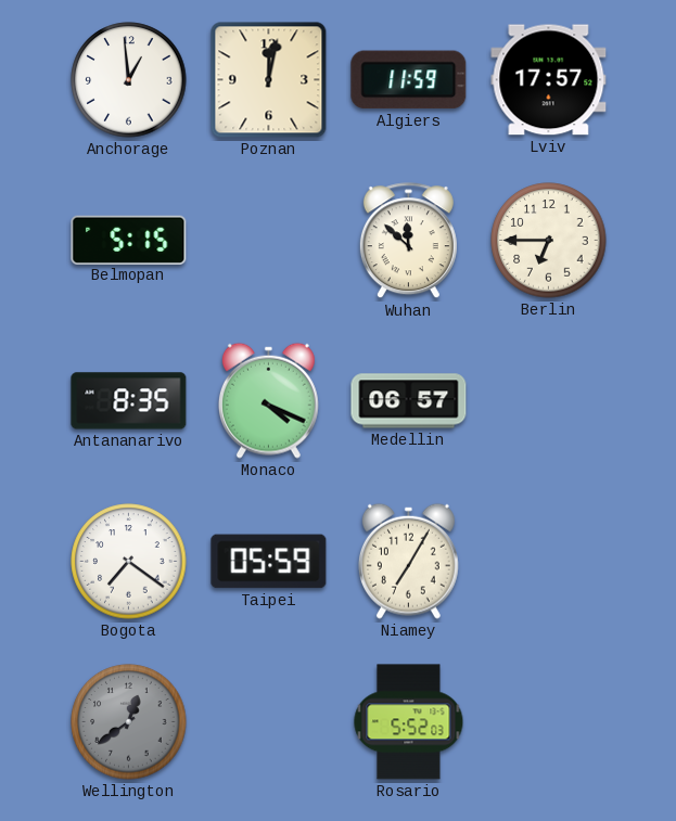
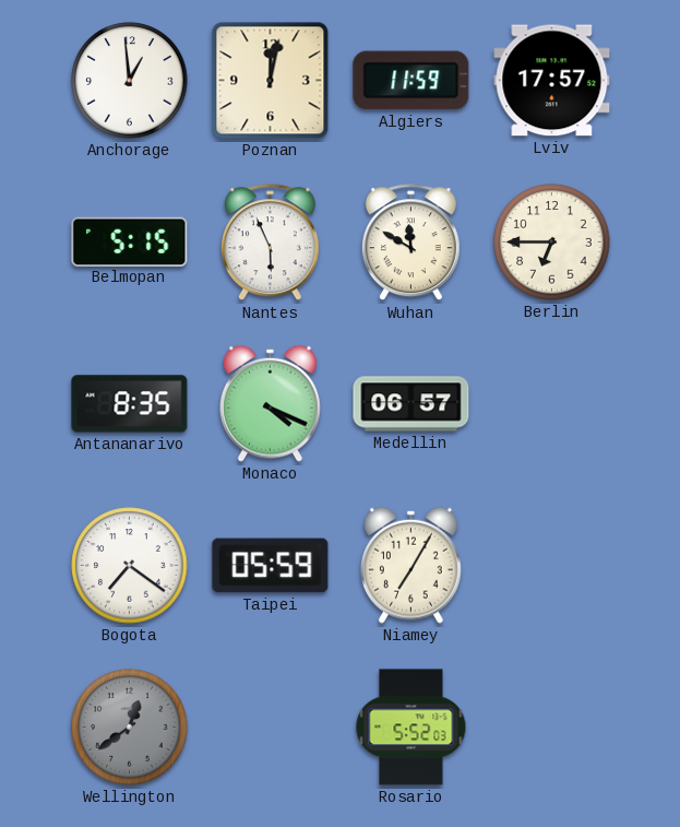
Nantes: none -> 5:56 (270, 243)
Wuhan: 11:52 -> 11:50 (410, 243)
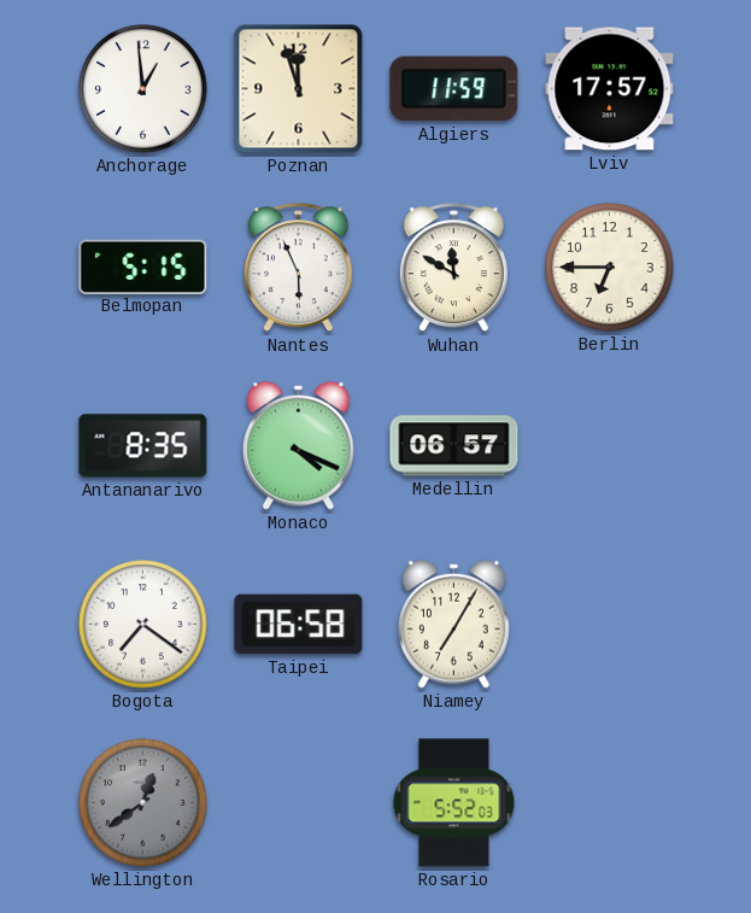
Poznan: 12:02 -> 11:57 (299, 89)
Taipei: 05:59 -> 06:58 (299, 625)
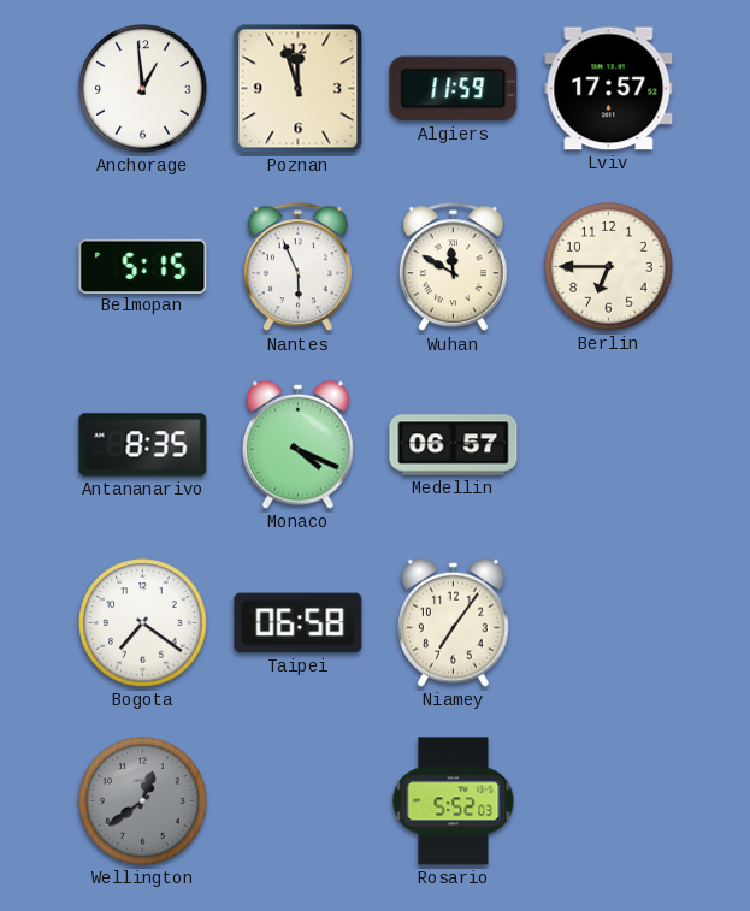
Niamey: 7:05 -> 7:06 (453, 622)
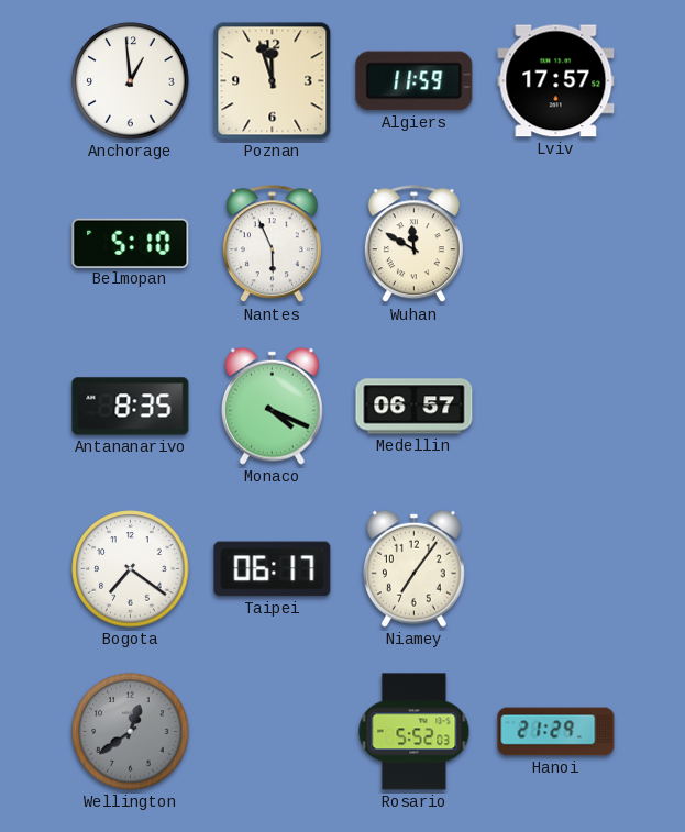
Belmopan: 5:15 -> 5:10 (131, 243)
Berlin: 6:45 -> none (609, 267)
Taipei: 06:58 -> 06:17 (273, 569)
Hanoi: none -> 21:29 (556, 732)
